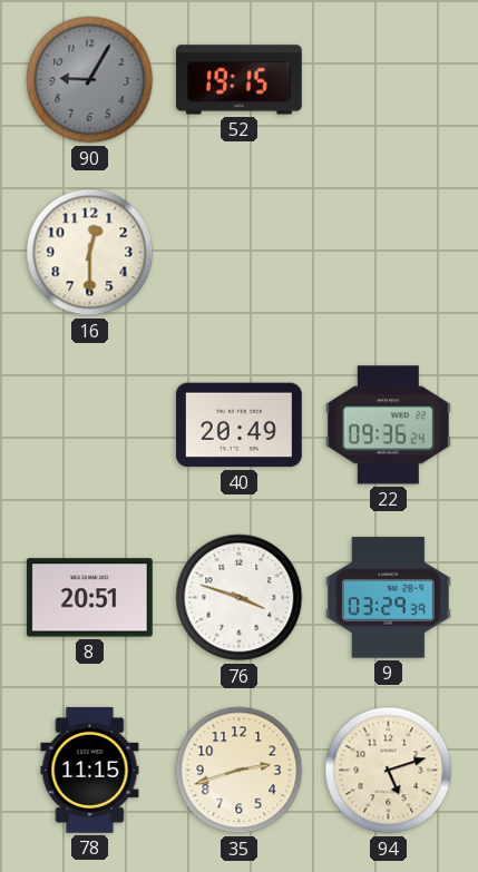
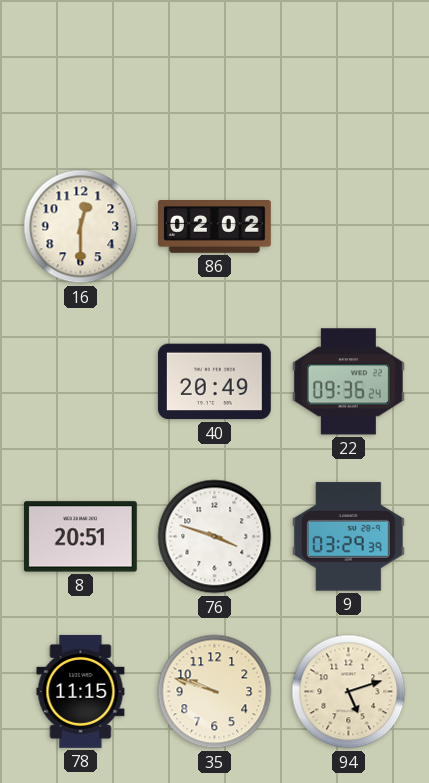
90: 9:05 -> none (90, 80)
52: 19:15 -> none (238, 80)
86: none -> 02:02 (214, 227)
35: 2:42 -> 9:48 (215, 692)
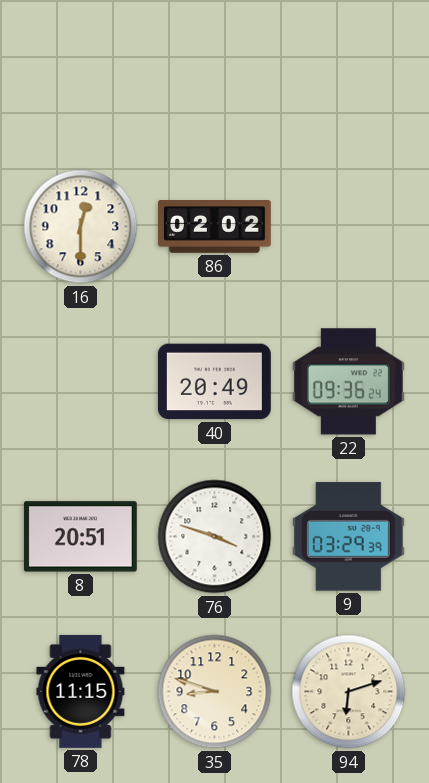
35: 9:48 -> 8:48 (215, 692)
94: 5:12 -> 6:12 (349, 692)
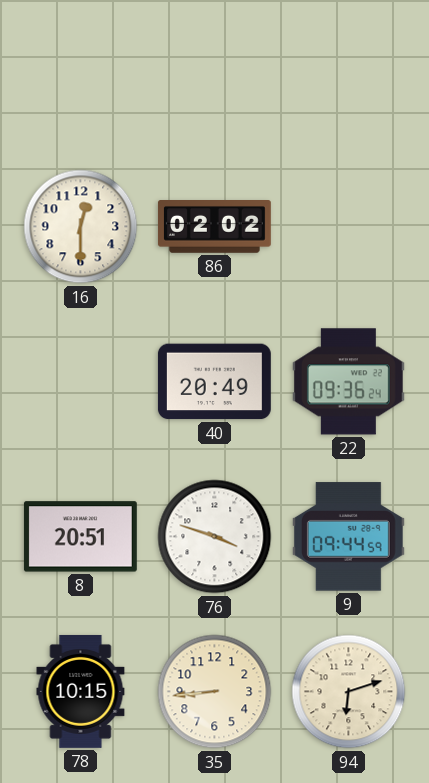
9: 03:29 -> 09:44 (348, 537)
78: 11:15 -> 10:15 (81, 691)
35: 8:48 -> 8:44 (215, 692)
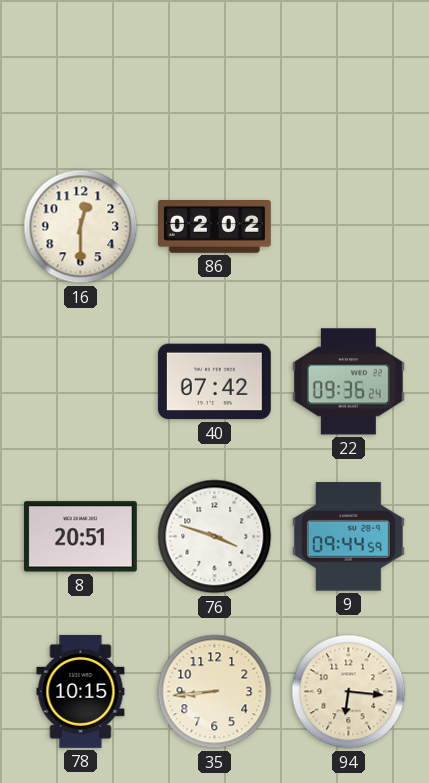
40: 20:49 -> 07:42 (214, 382)
94: 6:12 -> 6:16 (349, 692)
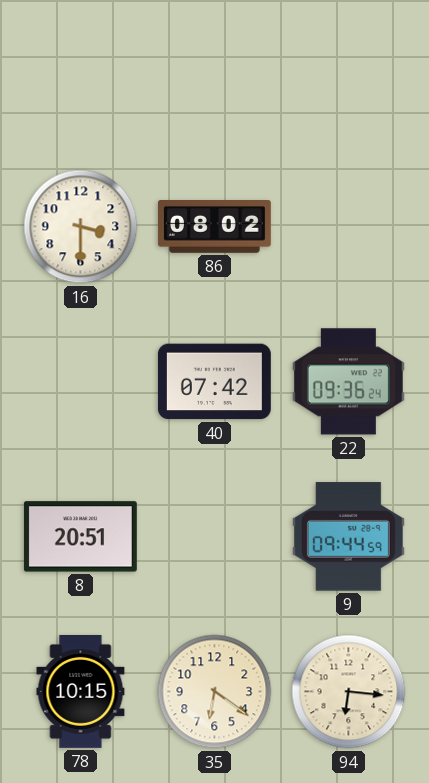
16: 12:30 -> 3:30 (81, 227)
86: 02:02 -> 08:02 (214, 227)
76: 3:48 -> none (215, 537)
35: 8:44 -> 6:21 (215, 692)
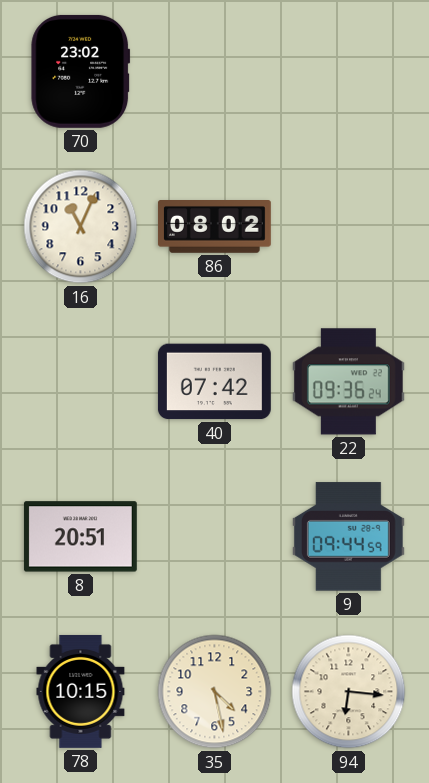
70: none -> 23:02 (81, 71)
16: 3:30 -> 11:04 (81, 227)
35: 6:21 -> 4:28 (215, 692)
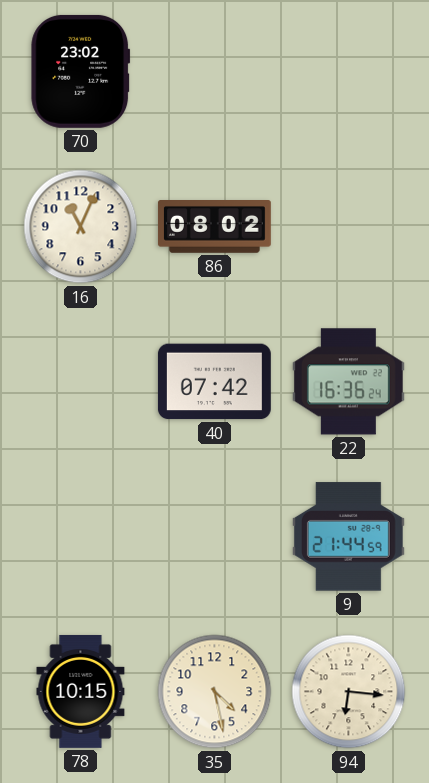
22: 09:36 -> 16:36 (348, 382)
8: 20:51 -> none (80, 537)
9: 09:44 -> 21:44 (348, 537)
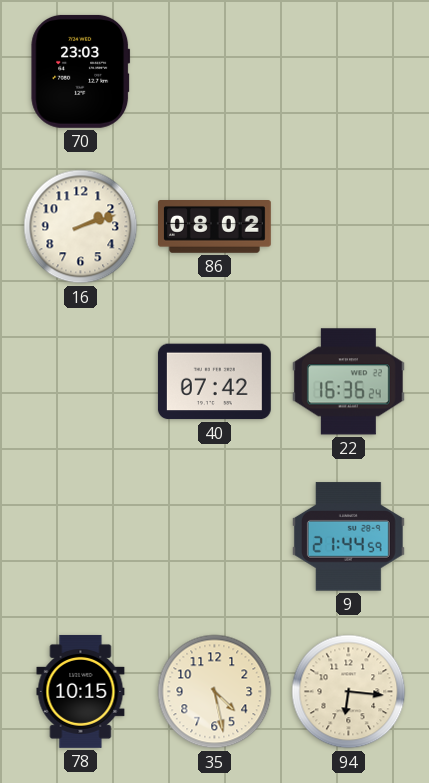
70: 23:02 -> 23:03 (81, 71)
16: 11:04 -> 2:12 (81, 227)
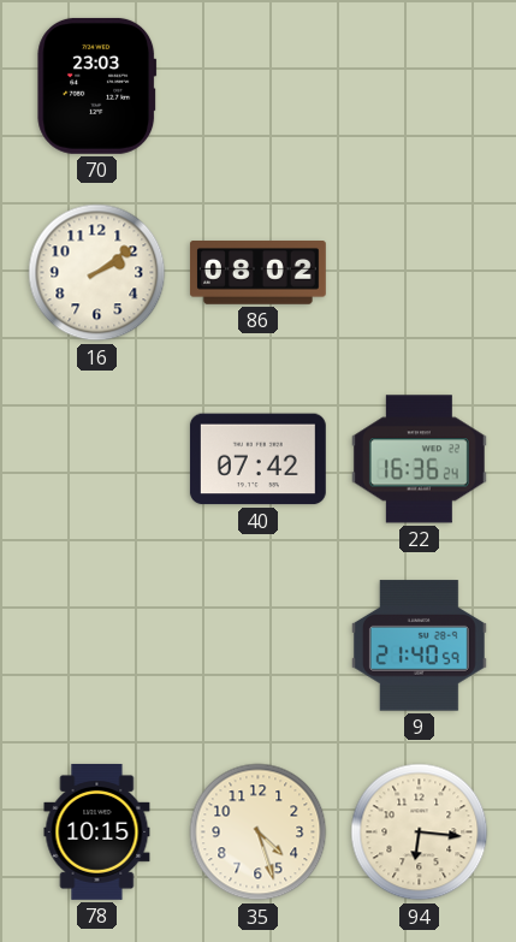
16: 2:12 -> 2:09 (97, 273)
9: 21:44 -> 21:40 (419, 646)
35: 4:28 -> 4:27 (259, 833)
